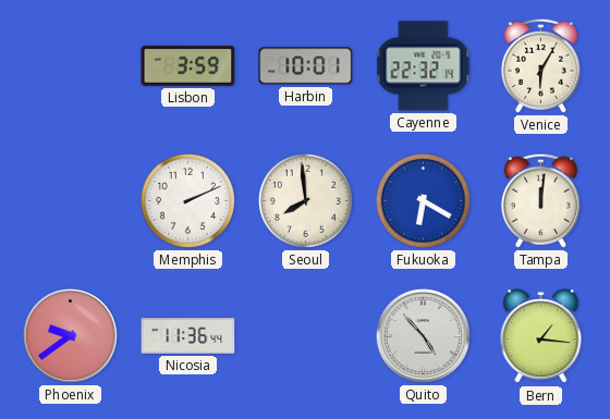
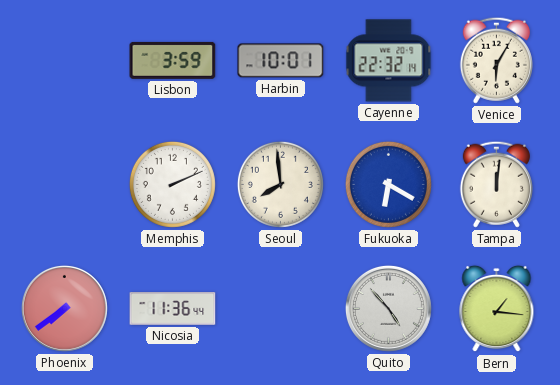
Phoenix: 9:39 -> 7:39 (64, 308)
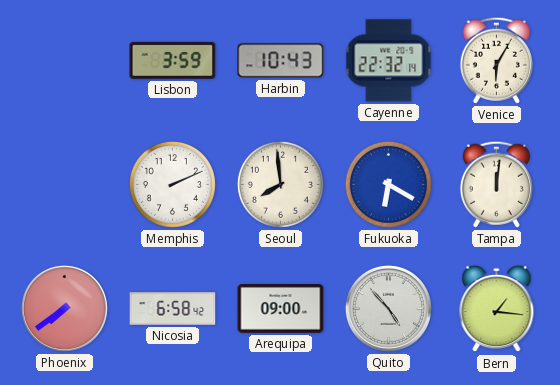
Harbin: 10:01 -> 10:43 (281, 61)
Nicosia: 11:36 -> 6:58 (173, 309)
Arequipa: none -> 09:00 (281, 309)
